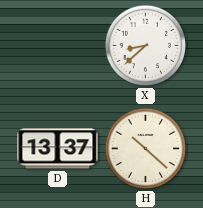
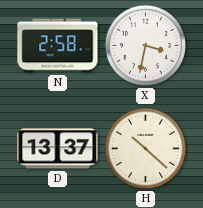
N: none -> 2:58 (58, 46)
X: 8:38 -> 3:32 (146, 46)
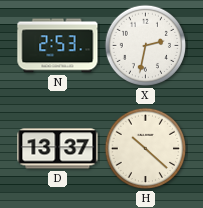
N: 2:58 -> 2:53 (58, 46)
X: 3:32 -> 2:32 (146, 46)
